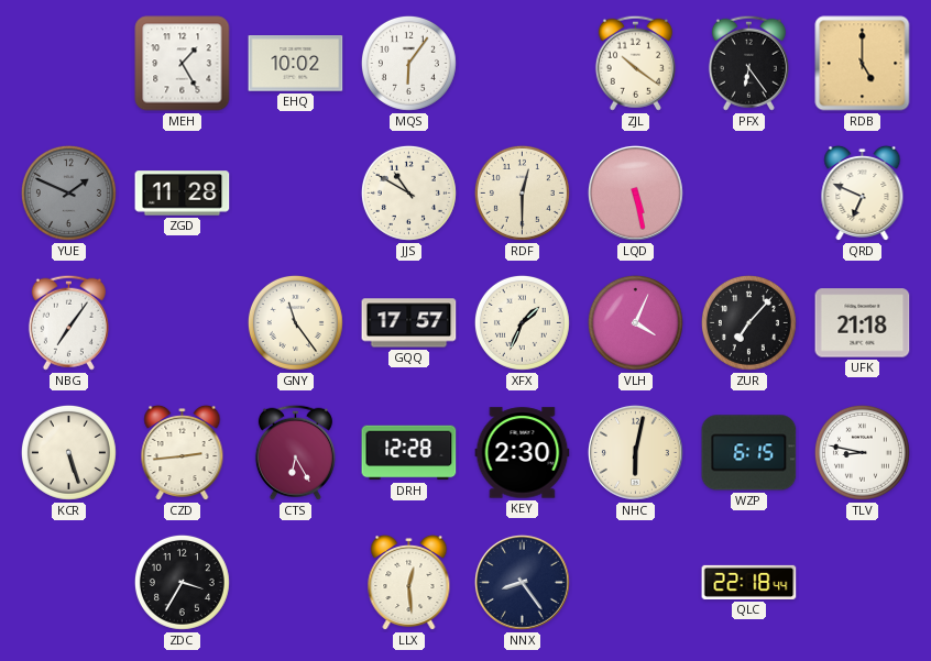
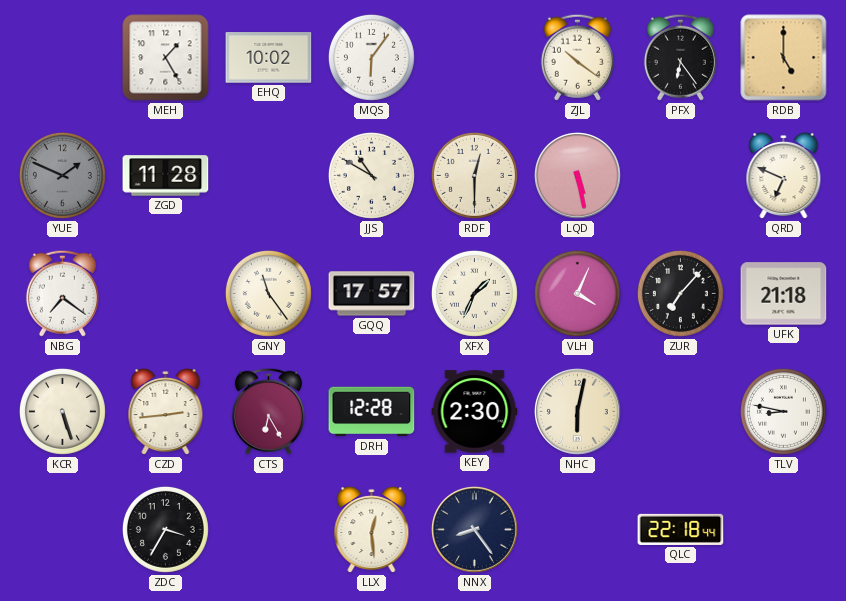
NBG: 7:06 -> 7:21 (62, 293)
WZP: 6:15 -> none (749, 453)
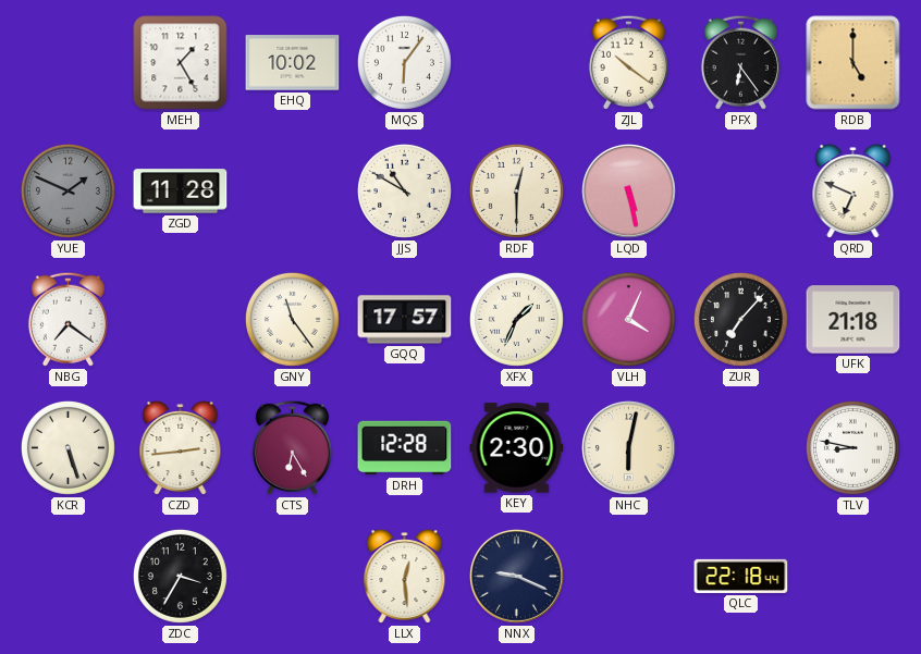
NNX: 8:24 -> 9:19 (516, 576)
